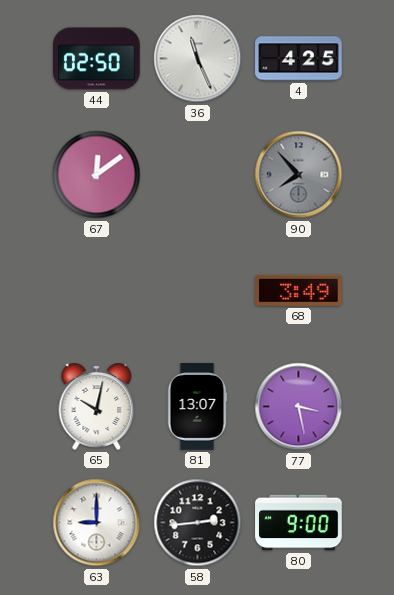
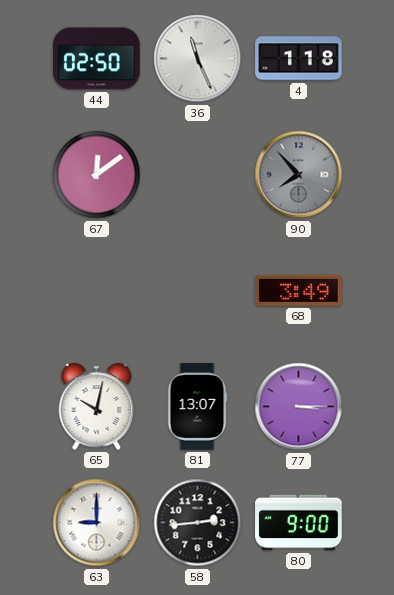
4: 4:25 -> 1:18 (299, 59)
77: 3:28 -> 3:15 (299, 407)
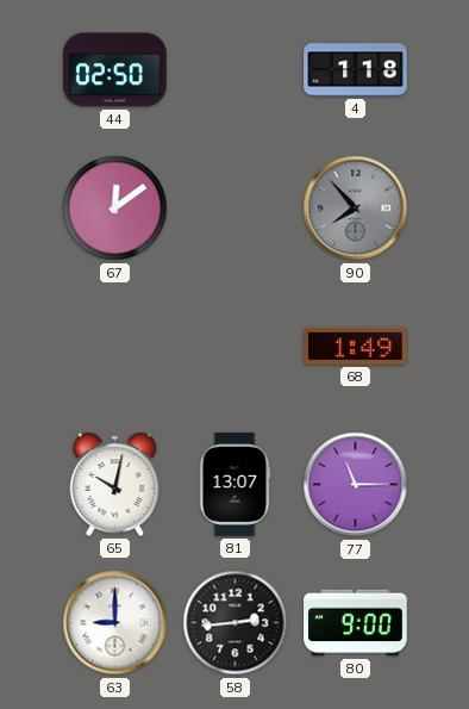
36: 11:26 -> none (198, 59)
68: 3:49 -> 1:49 (356, 346)
77: 3:15 -> 11:15 (356, 485)
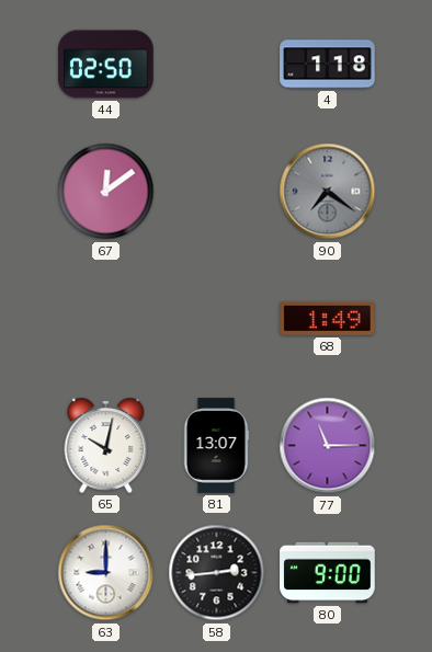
90: 7:53 -> 7:21 (328, 192)
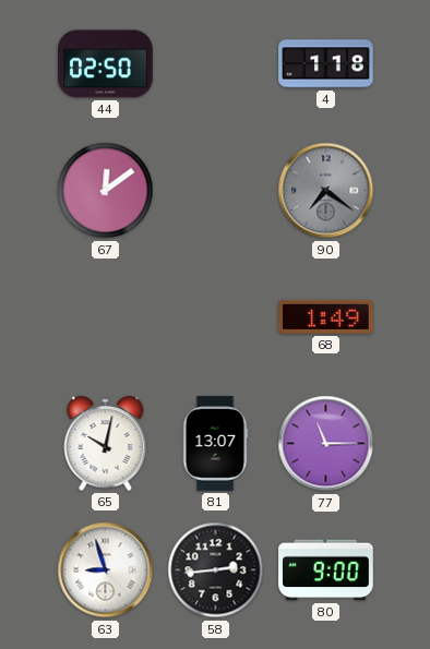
63: 9:00 -> 8:57 (106, 570)
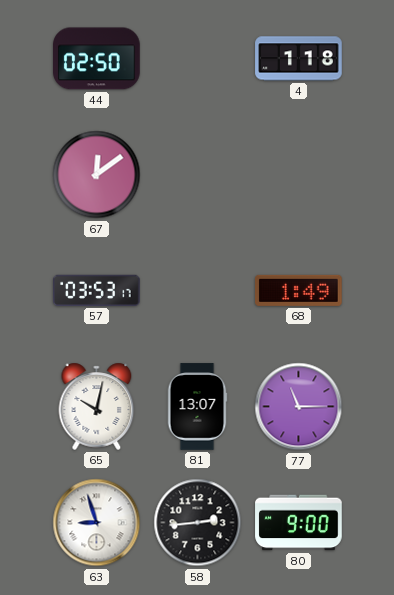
90: 7:21 -> none (326, 191)
57: none -> 03:53 (97, 290)
